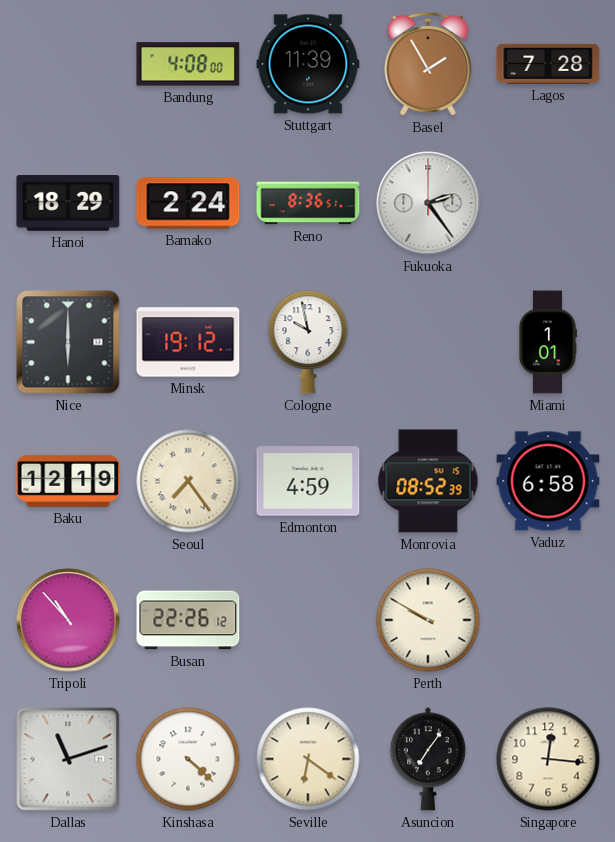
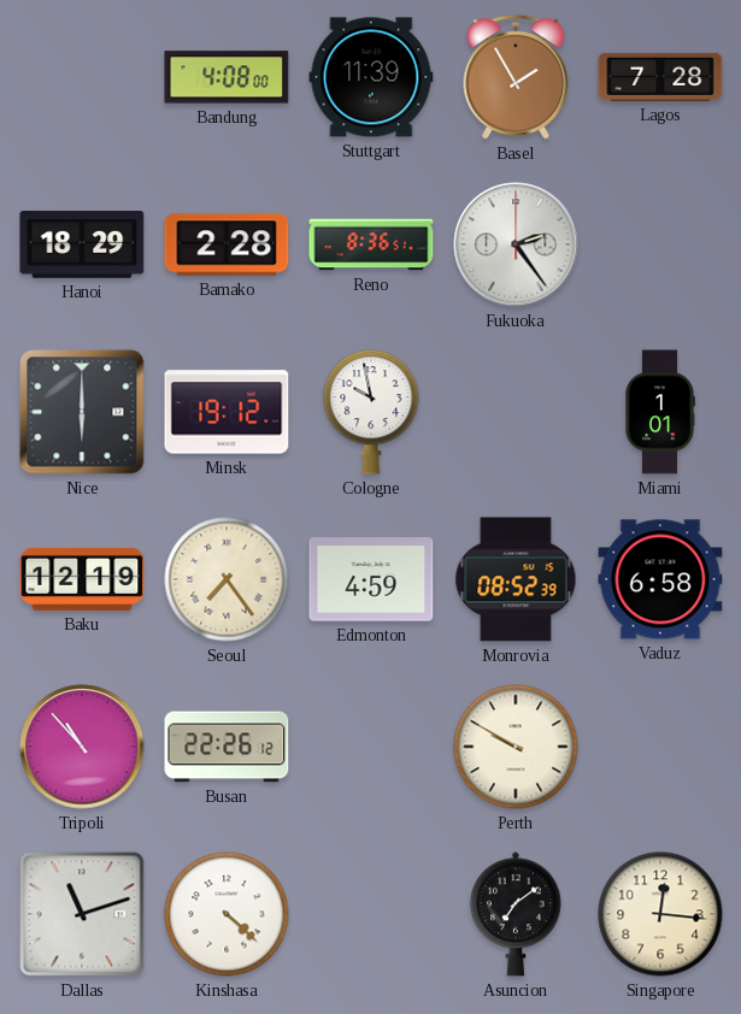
Bamako: 2:24 -> 2:28 (227, 244)
Seville: 6:21 -> none (308, 759)
Asuncion: 7:06 -> 7:09 (516, 914)
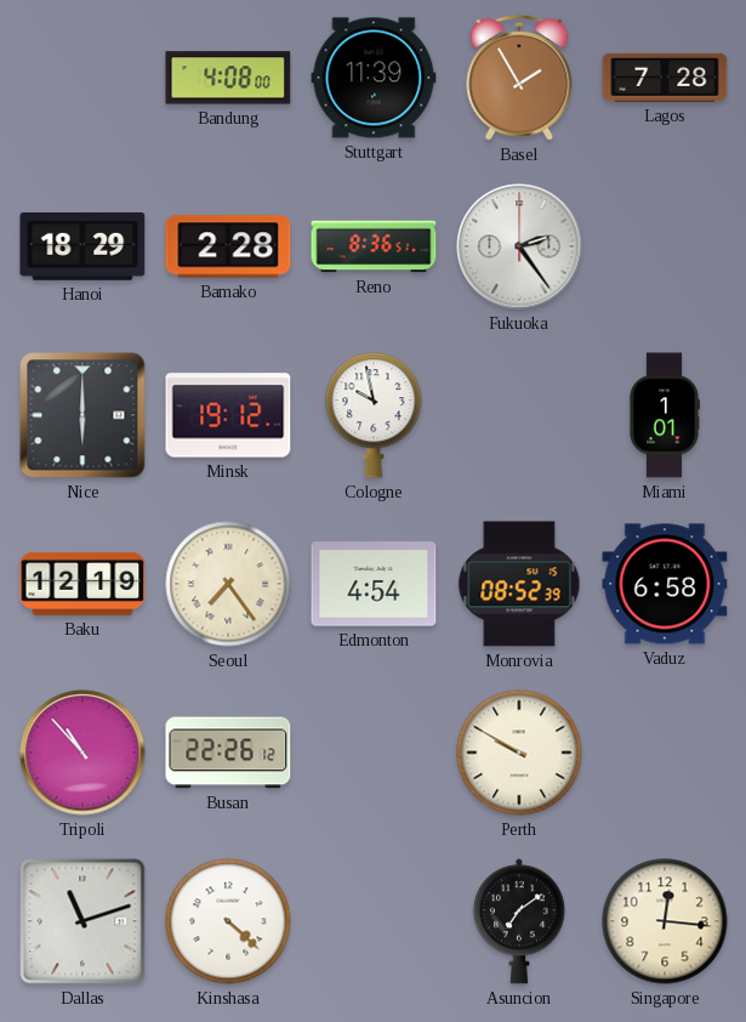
Edmonton: 4:59 -> 4:54 (374, 584)
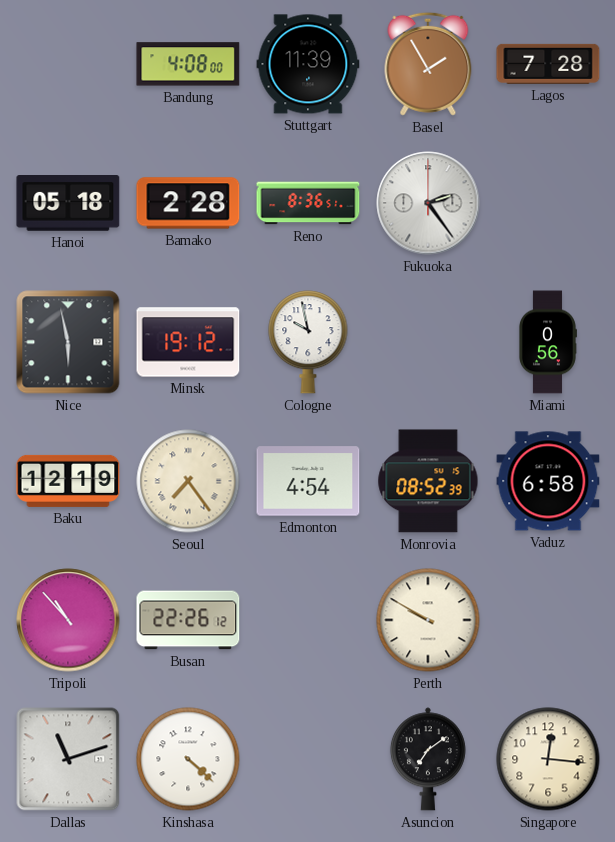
Hanoi: 18:29 -> 05:18 (68, 204)
Nice: 6:00 -> 5:58 (68, 342)
Miami: 1:01 -> 0:56 (547, 342)
